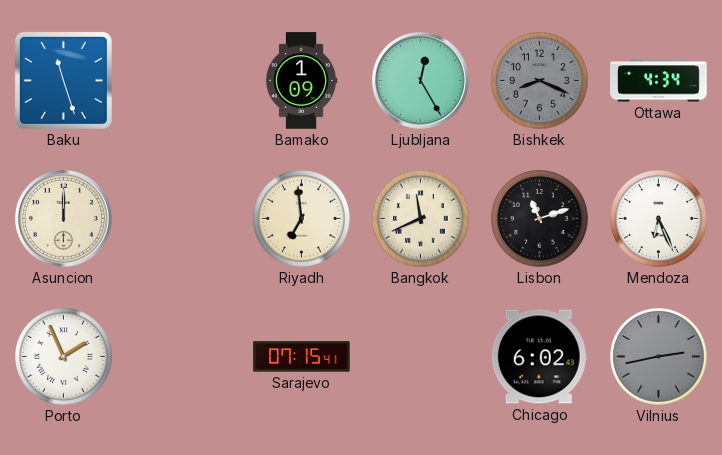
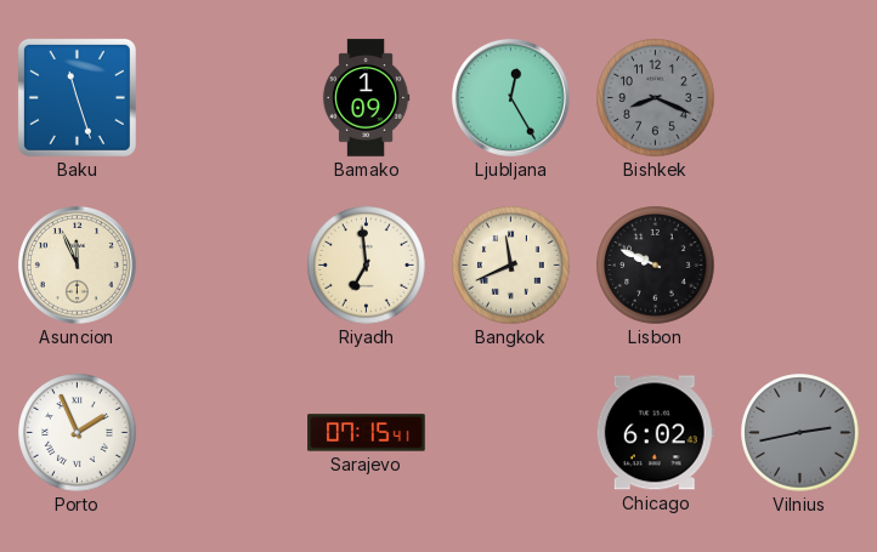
Ottawa: 4:34 -> none (659, 81)
Asuncion: 12:00 -> 11:56 (77, 264)
Lisbon: 11:12 -> 9:49 (656, 266)
Mendoza: 6:26 -> none (659, 219)
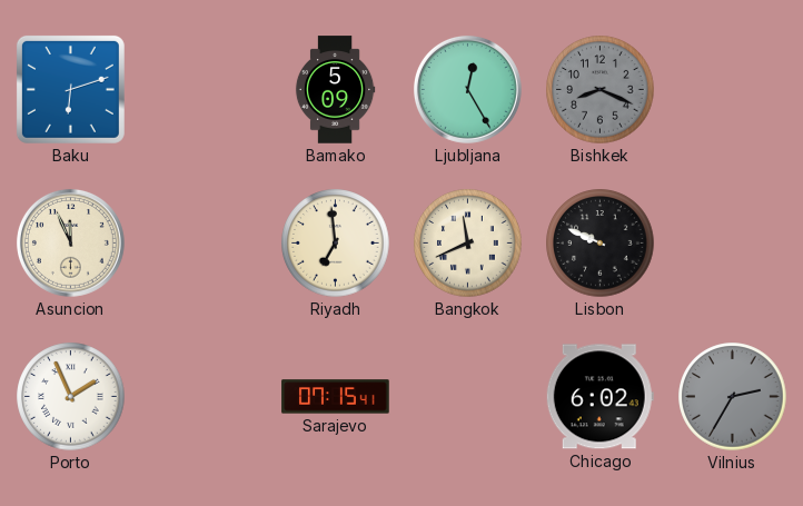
Baku: 11:27 -> 6:12 (70, 89)
Bamako: 1:09 -> 5:09 (335, 90)
Vilnius: 2:43 -> 2:35 (733, 397)
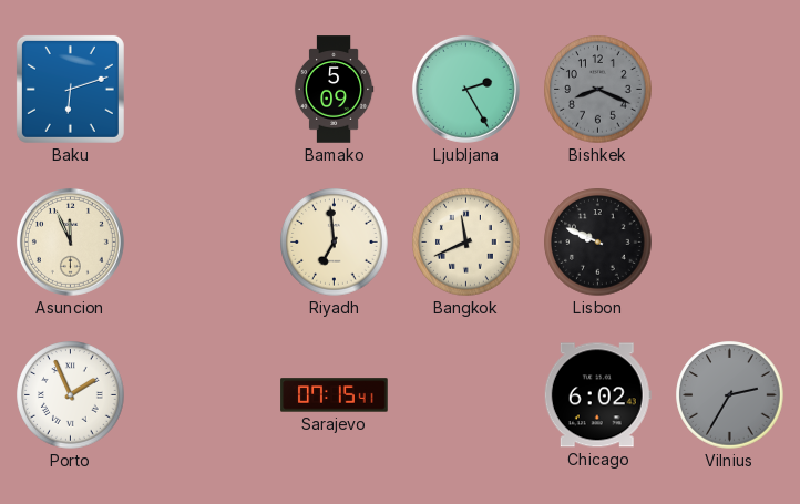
Ljubljana: 12:25 -> 2:25 (465, 89)
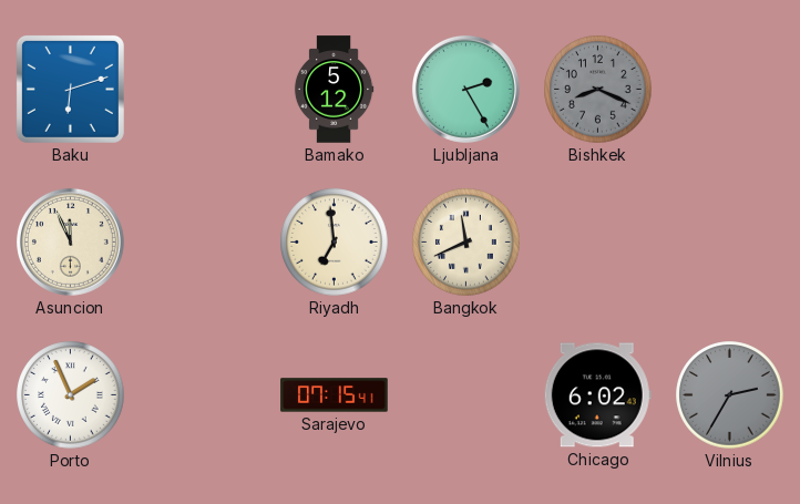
Bamako: 5:09 -> 5:12 (334, 90)
Lisbon: 9:49 -> none (598, 243)
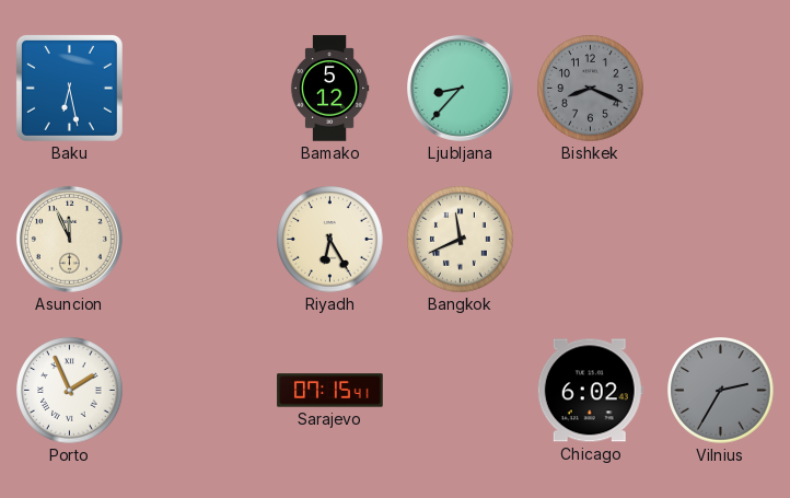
Baku: 6:12 -> 6:28 (69, 88)
Ljubljana: 2:25 -> 8:37 (460, 88)
Riyadh: 6:59 -> 6:25 (330, 240)
